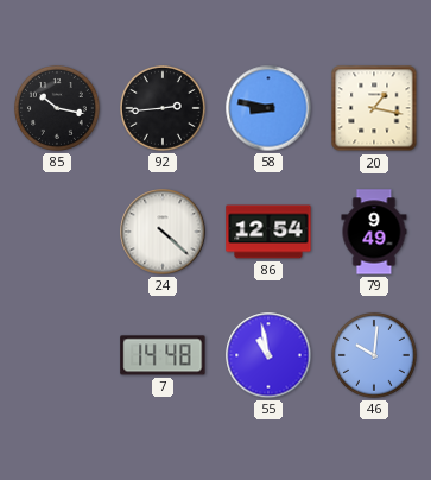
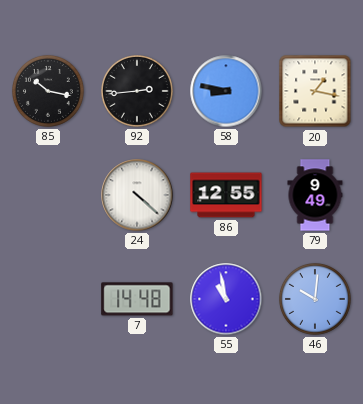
86: 12:54 -> 12:55 (226, 195)
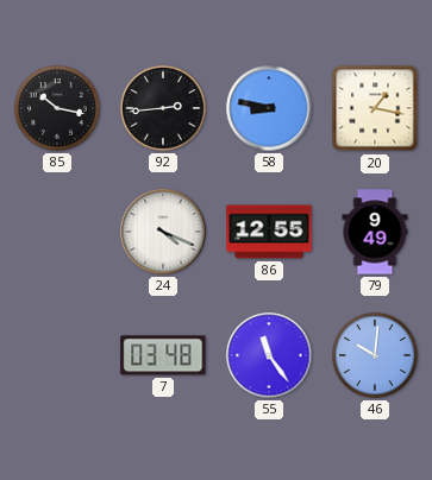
24: 4:22 -> 4:19 (163, 232)
7: 14:48 -> 03:48 (163, 355)
55: 10:58 -> 11:24 (269, 355)
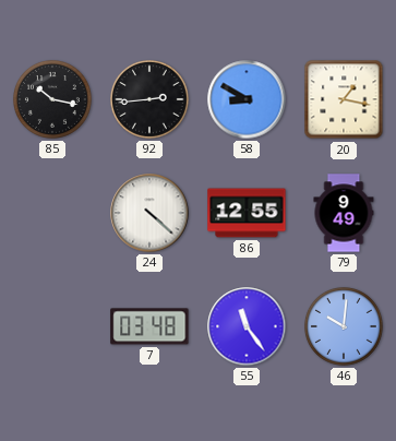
58: 8:47 -> 8:50 (247, 99)
24: 4:19 -> 4:22 (149, 213)
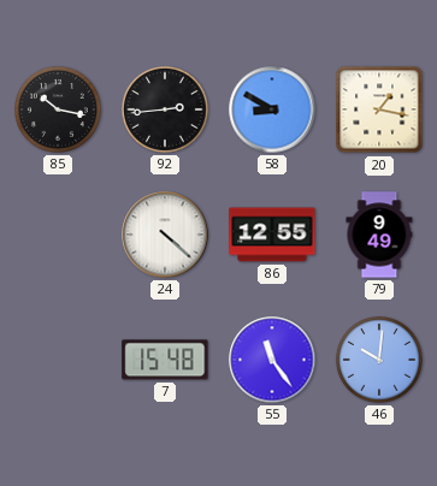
7: 03:48 -> 15:48 (165, 360)
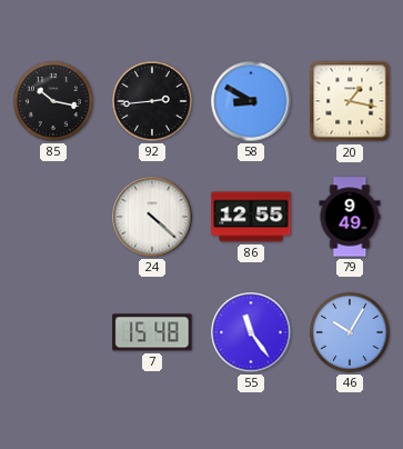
46: 10:01 -> 10:05 (351, 333)
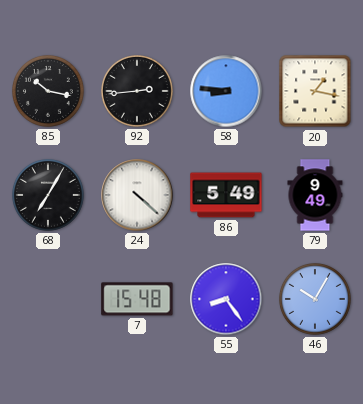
58: 8:50 -> 8:46 (226, 91)
68: none -> 7:05 (49, 196)
86: 12:55 -> 5:49 (226, 195)
55: 11:24 -> 8:24 (226, 299)
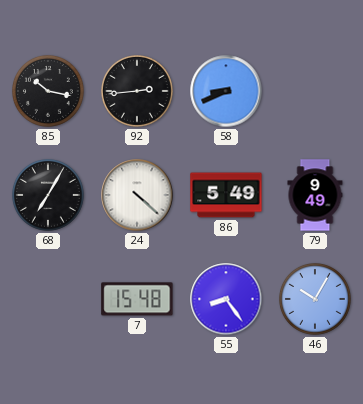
58: 8:46 -> 8:41 (226, 91)
20: 1:17 -> none (315, 91)
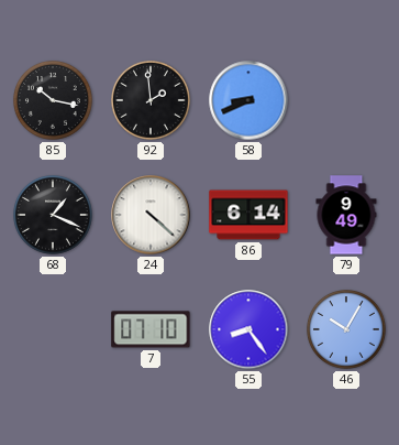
92: 2:44 -> 1:59 (152, 101)
68: 7:05 -> 1:19 (54, 216)
86: 5:49 -> 6:14 (248, 215)
7: 15:48 -> 07:10 (151, 329)
